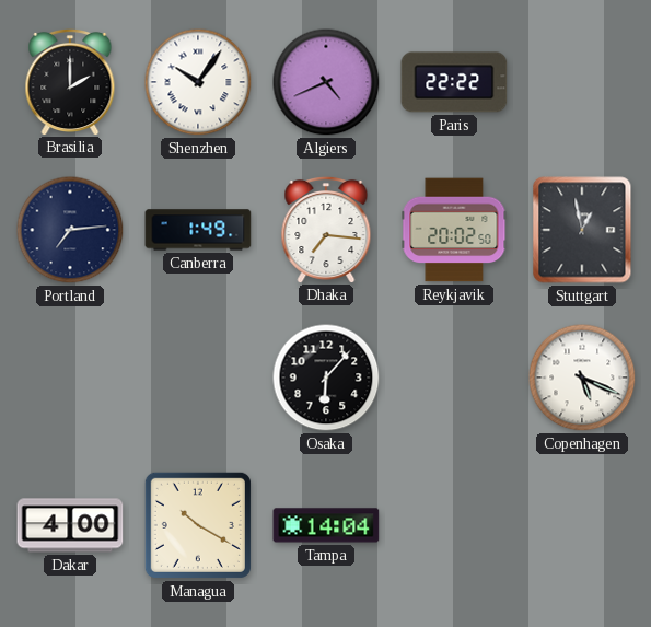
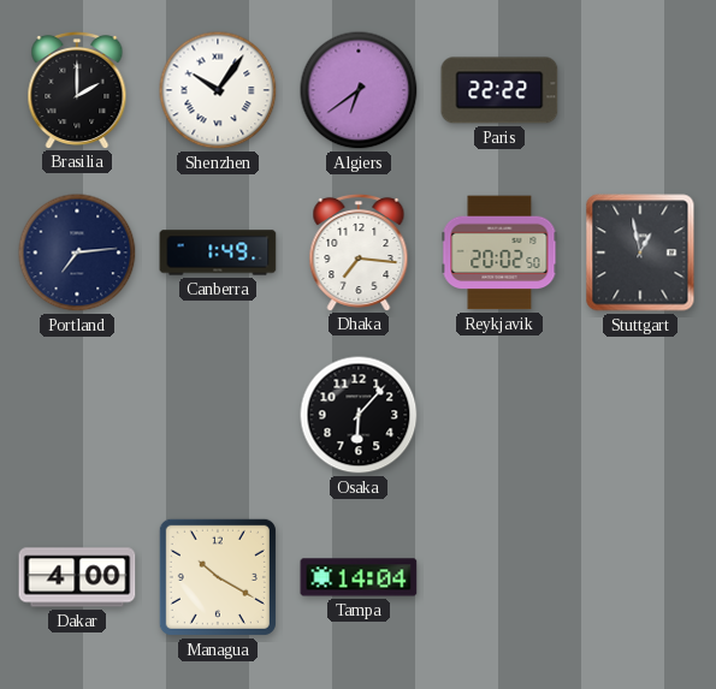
Algiers: 4:41 -> 6:39 (359, 90)
Copenhagen: 5:19 -> none (582, 378)
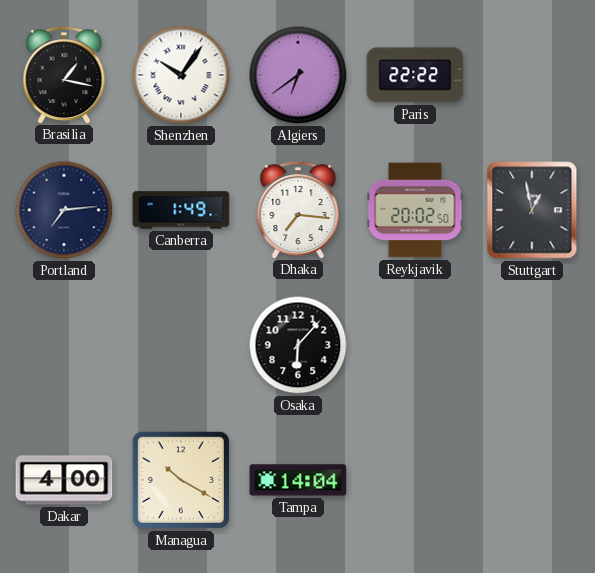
Brasilia: 2:00 -> 1:17 (64, 74)
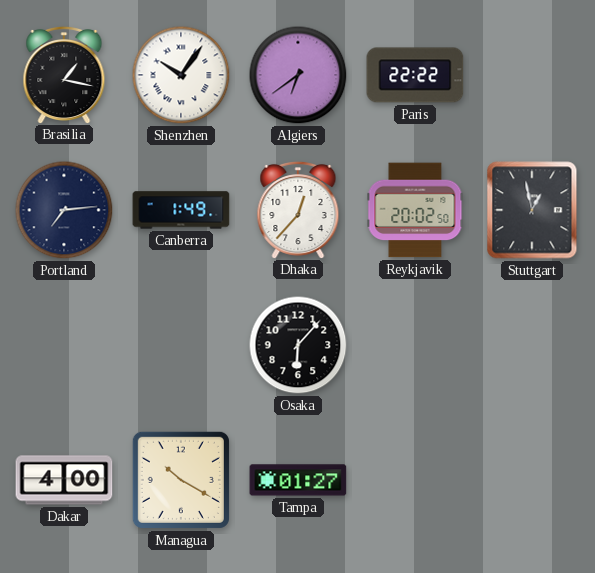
Dhaka: 7:16 -> 12:37 (298, 209)
Tampa: 14:04 -> 01:27 (298, 480)
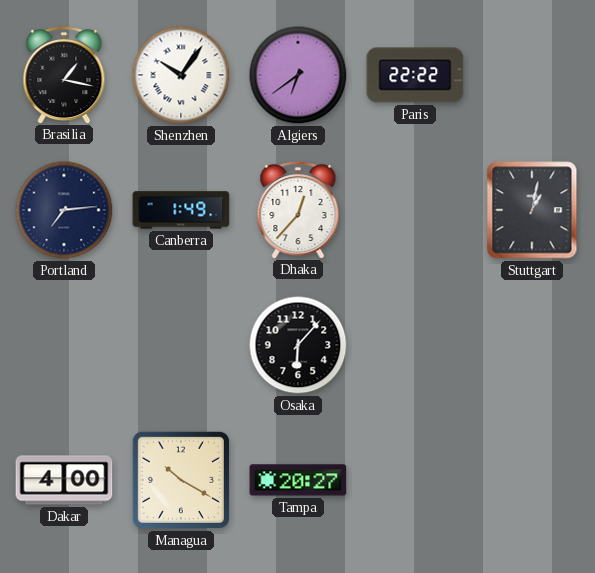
Reykjavik: 20:02 -> none (415, 210)
Stuttgart: 12:58 -> 1:02 (532, 210)
Tampa: 01:27 -> 20:27 (298, 480)
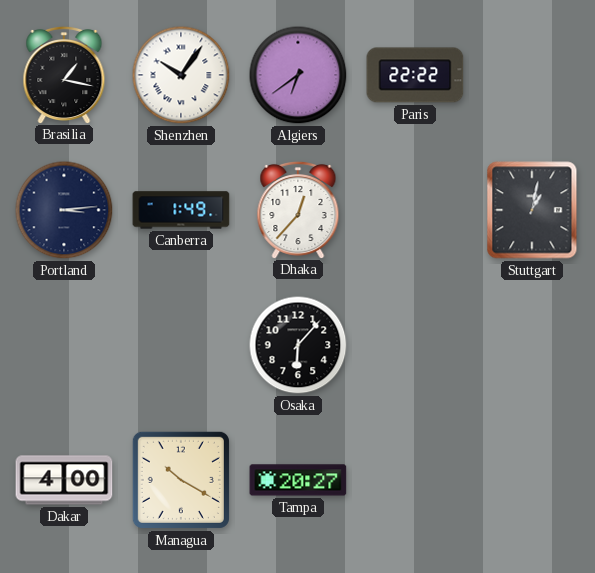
Portland: 7:14 -> 3:14 (64, 210)
